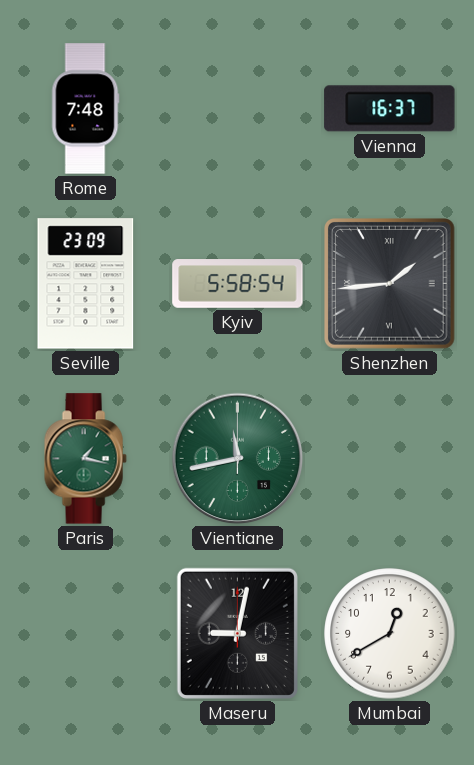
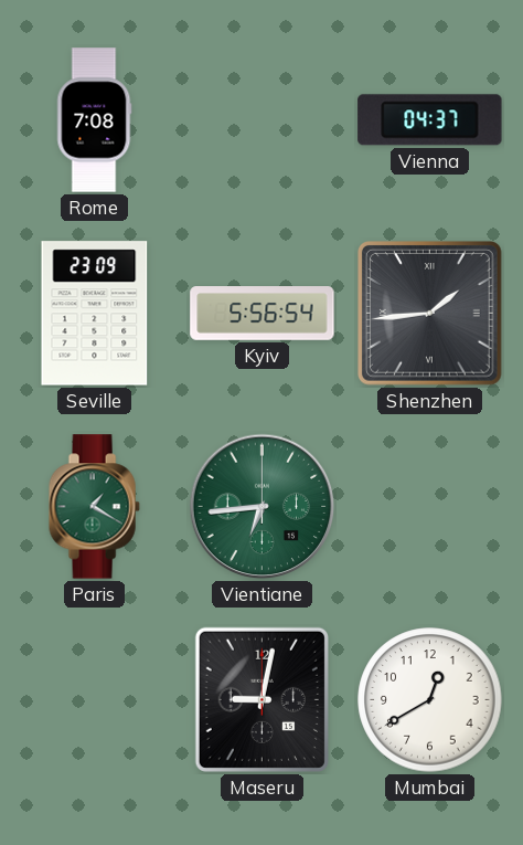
Rome: 7:48 -> 7:08 (94, 120)
Vienna: 16:37 -> 04:37 (430, 120)
Kyiv: 5:58 -> 5:56 (263, 314)
Paris: 1:17 -> 1:20 (94, 507)
Vientiane: 11:43 -> 6:44 (263, 507)
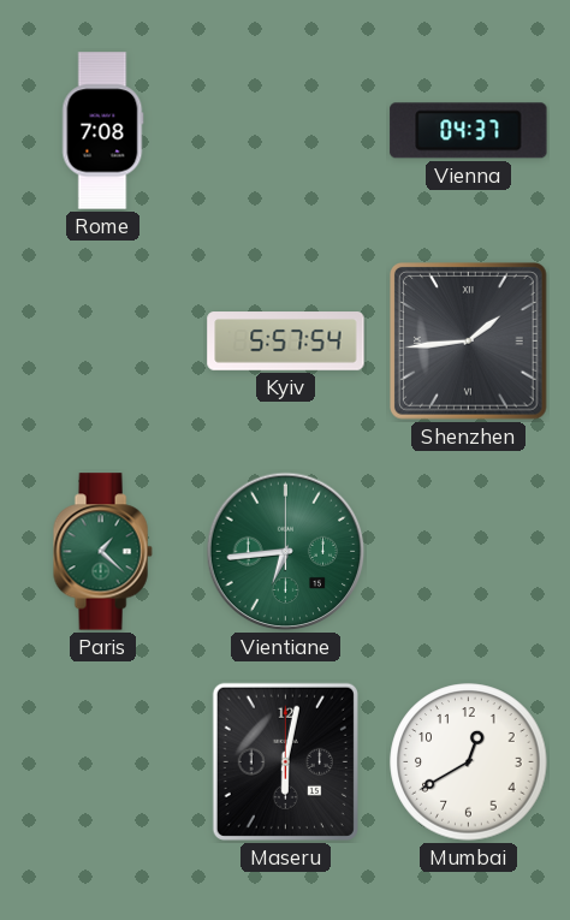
Seville: 23:09 -> none (95, 314)
Kyiv: 5:56 -> 5:57 (286, 342)
Paris: 1:20 -> 1:22 (102, 552)
Maseru: 9:02 -> 6:02 (285, 761)
